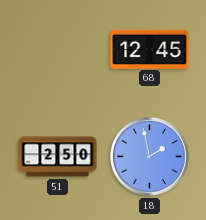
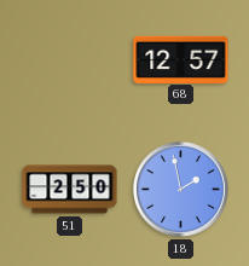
68: 12:45 -> 12:57 (181, 59)
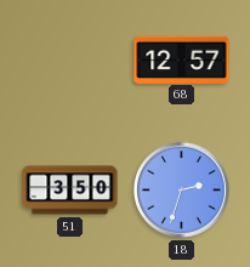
51: 2:50 -> 3:50 (70, 191)
18: 1:58 -> 2:33 (182, 191)
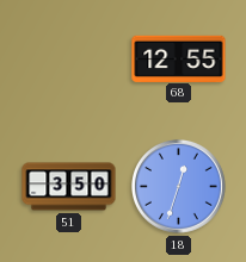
68: 12:57 -> 12:55 (179, 58)
18: 2:33 -> 12:33 (179, 187)
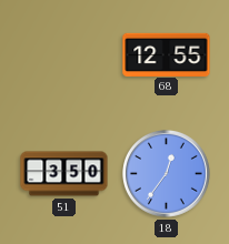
18: 12:33 -> 12:36 (167, 174)
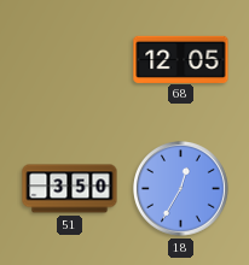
68: 12:55 -> 12:05 (181, 59)
18: 12:36 -> 12:35 (181, 189)
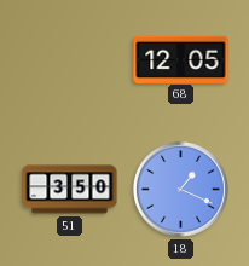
18: 12:35 -> 1:19 (181, 190)
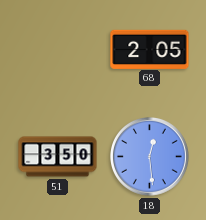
68: 12:05 -> 2:05 (150, 49)
18: 1:19 -> 12:29 (150, 157)
